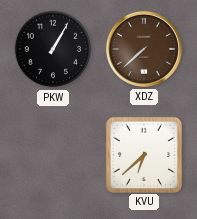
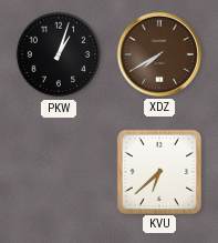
PKW: 1:05 -> 1:03 (59, 54)
XDZ: 7:38 -> 7:40 (159, 54)
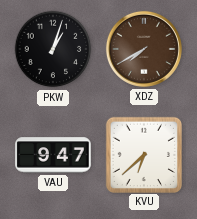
VAU: none -> 9:47 (53, 155)
